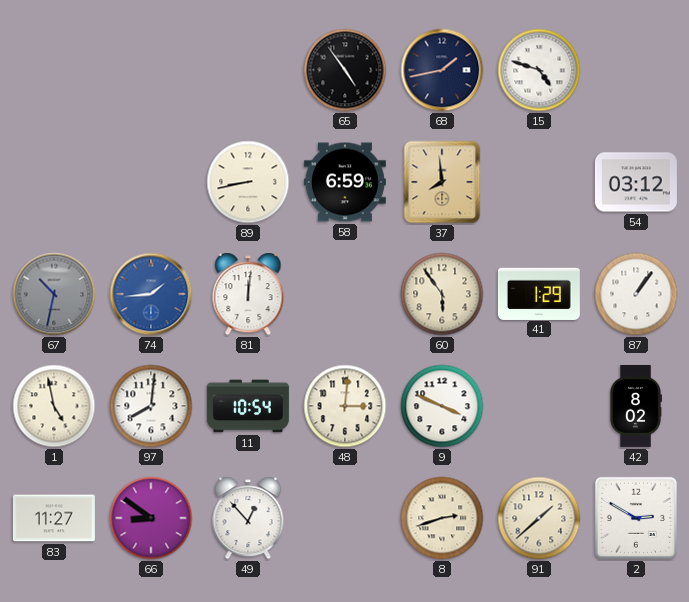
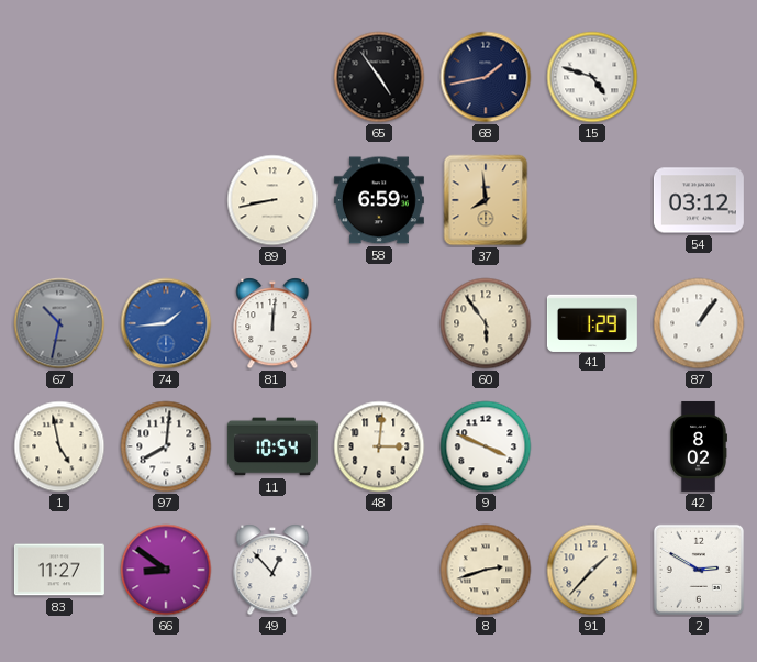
91: 1:38 -> 1:37 (592, 570)
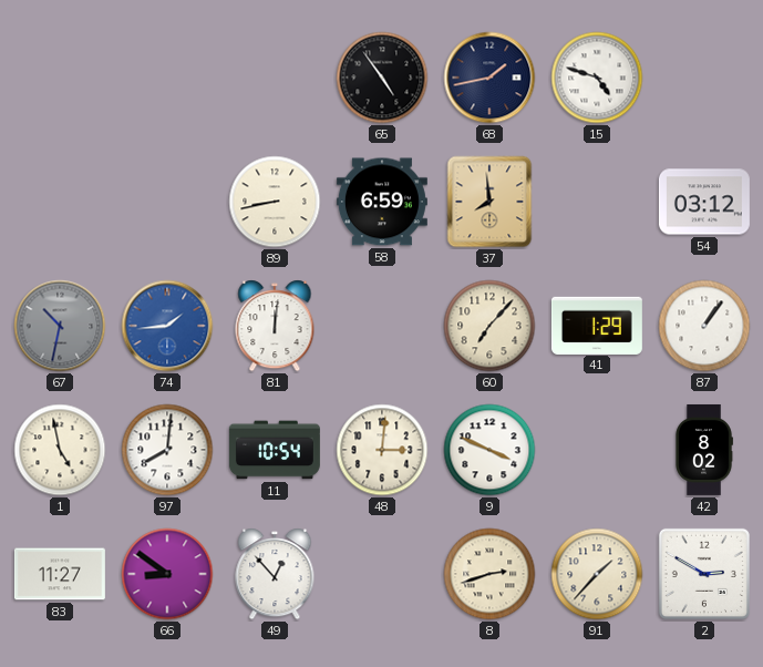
60: 5:54 -> 7:07 (489, 326)
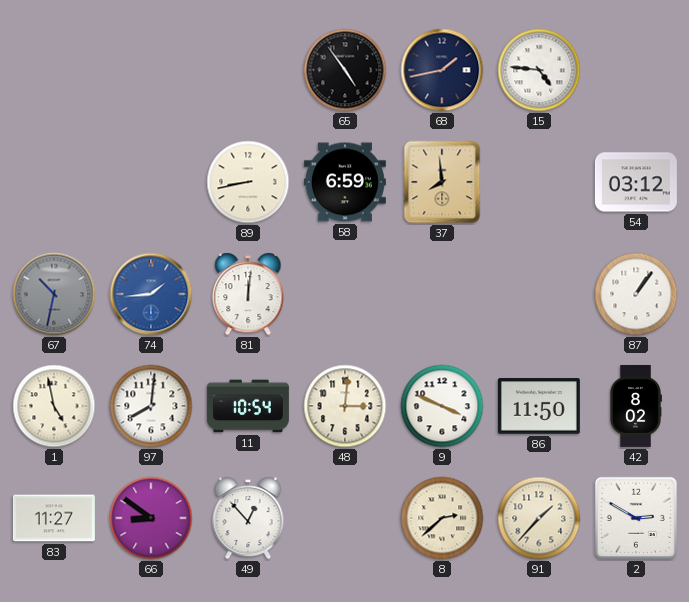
15: 4:48 -> 4:46 (539, 70)
60: 7:07 -> none (489, 326)
41: 1:29 -> none (597, 325)
86: none -> 11:50 (539, 406)
8: 2:42 -> 2:38 (442, 518)
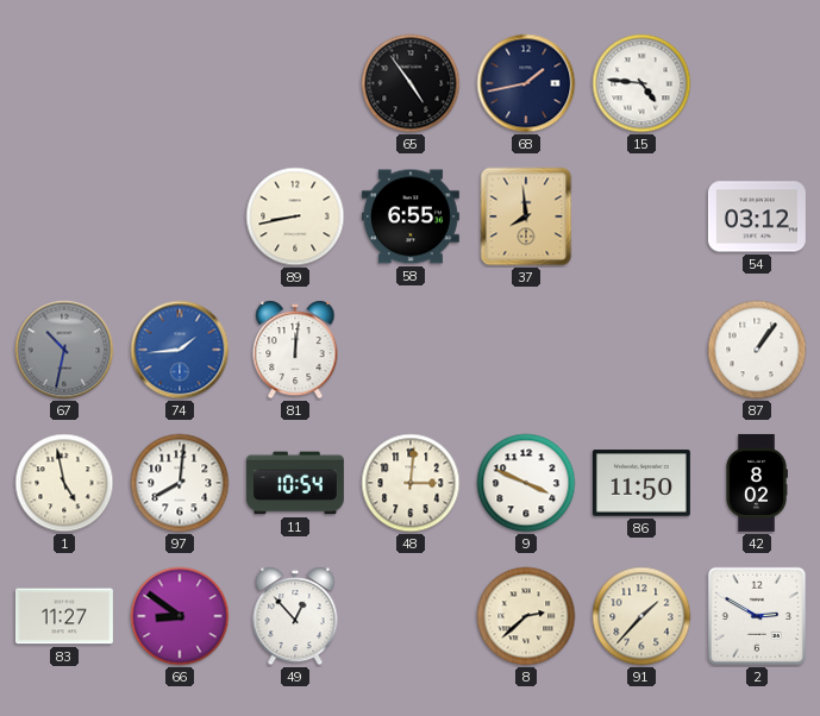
58: 6:59 -> 6:55 (411, 216)
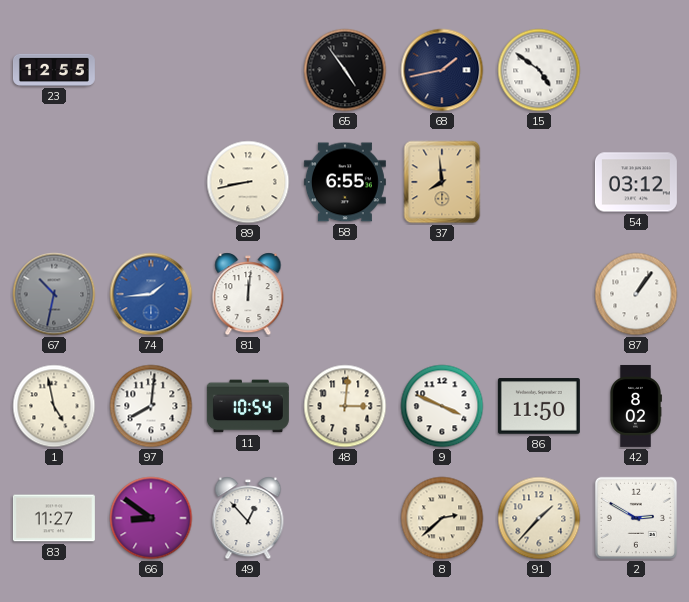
23: none -> 12:55 (54, 70)
15: 4:46 -> 4:51 (539, 70)
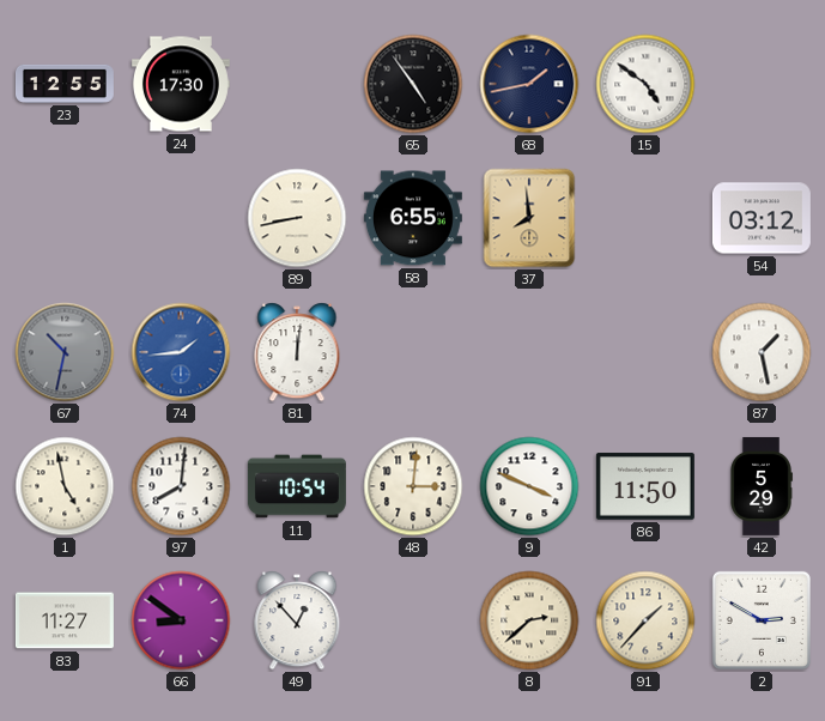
24: none -> 17:30 (181, 84)
87: 1:06 -> 1:28 (762, 352)
42: 8:02 -> 5:29 (762, 486)
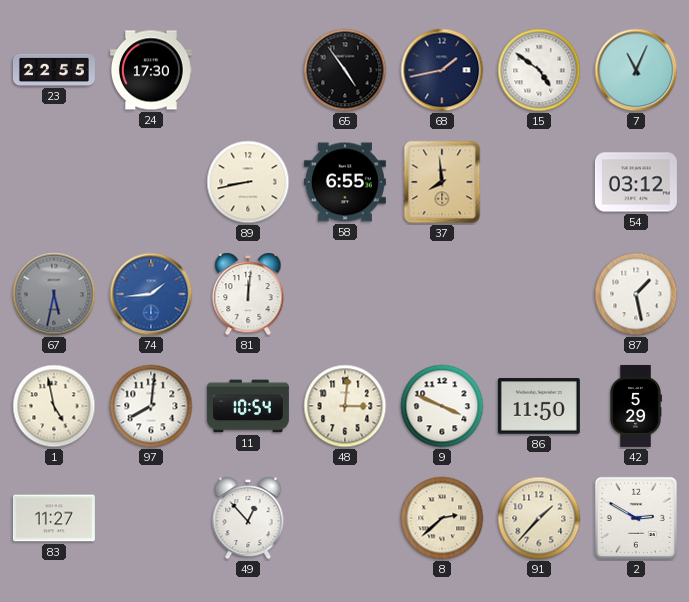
23: 12:55 -> 22:55 (54, 70)
7: none -> 11:04 (636, 70)
67: 10:32 -> 5:32 (54, 294)
66: 8:51 -> none (181, 620)
